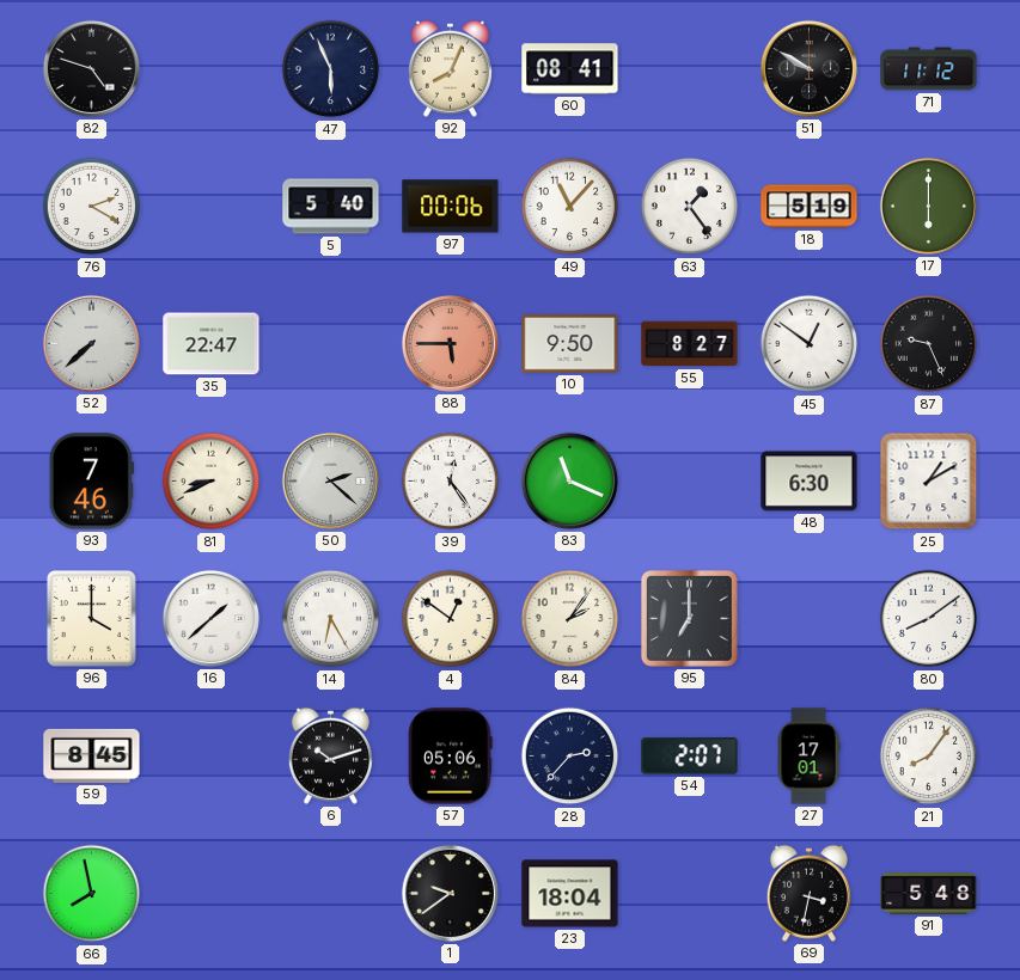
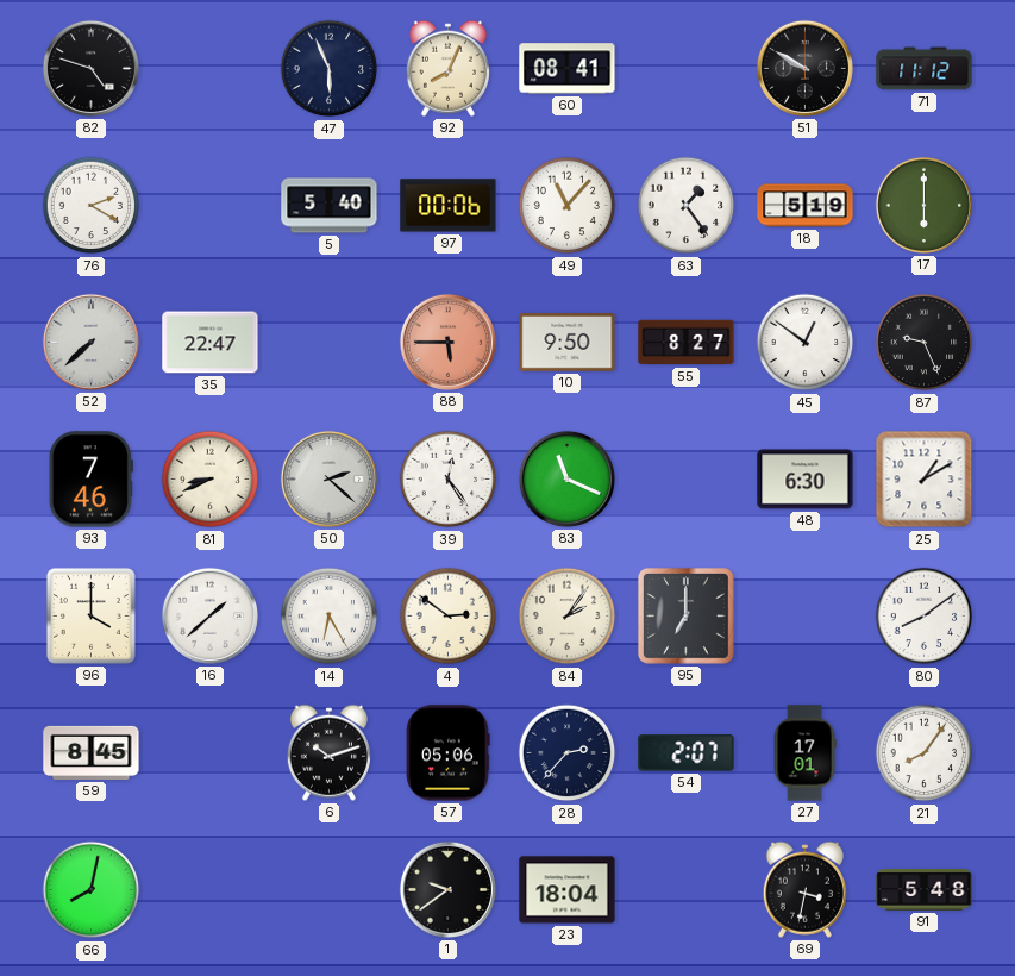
4: 12:51 -> 2:51 (449, 617)
66: 7:58 -> 8:02 (92, 890)
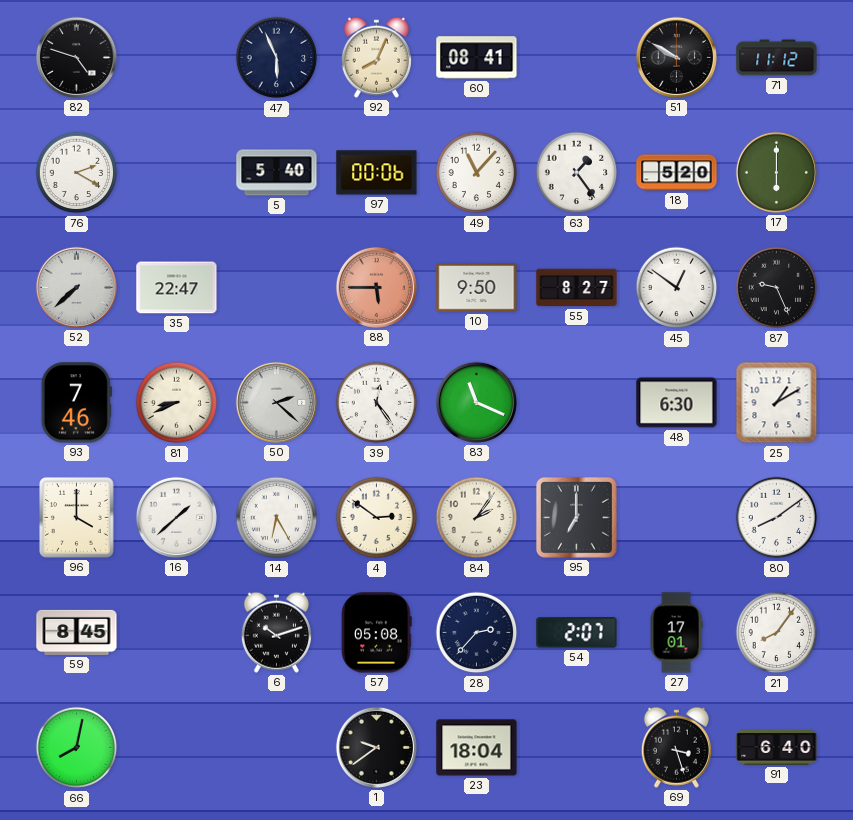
18: 5:19 -> 5:20 (677, 173)
57: 05:06 -> 05:08 (377, 633)
69: 3:32 -> 3:27 (676, 747)
91: 5:48 -> 6:40 (777, 748)
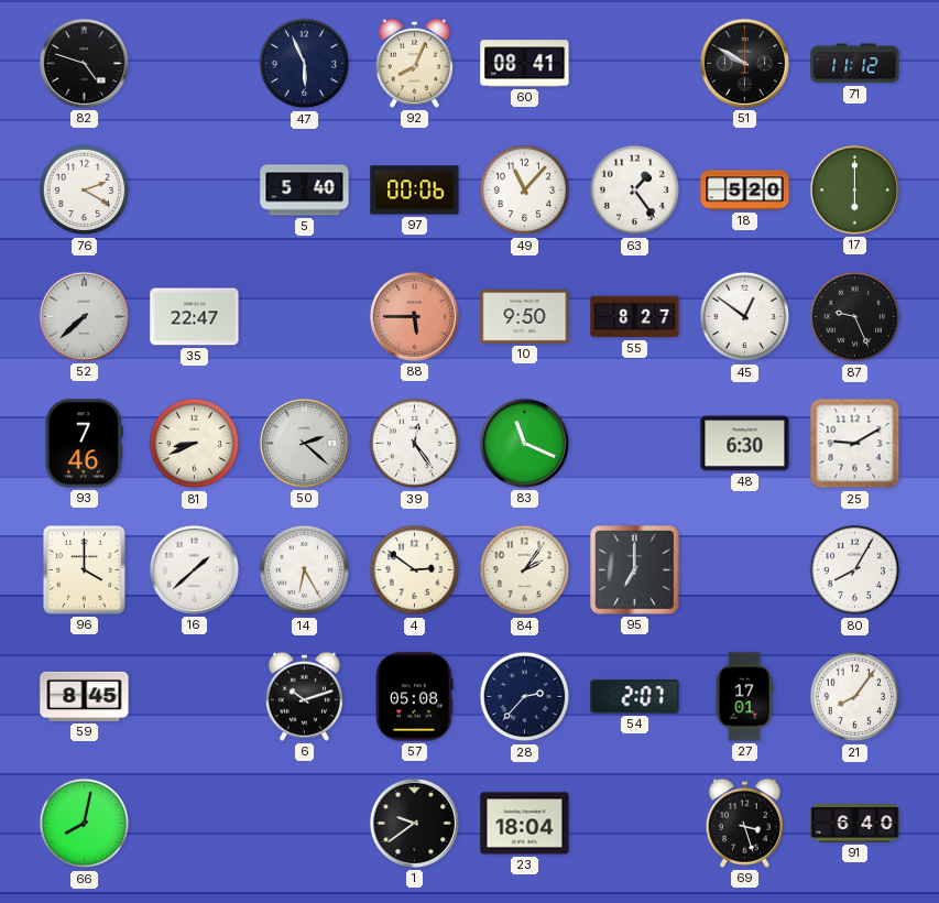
25: 1:10 -> 9:10 (855, 444)
80: 8:09 -> 8:05 (855, 570)
